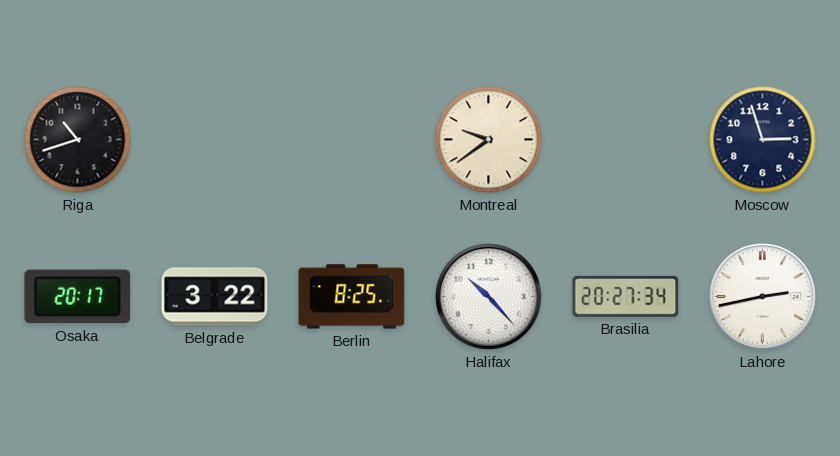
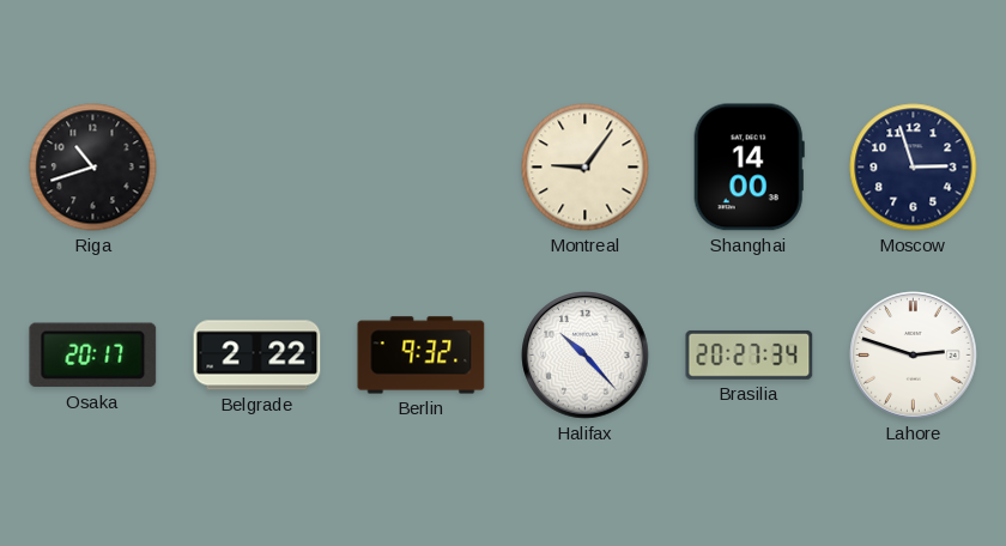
Montreal: 9:39 -> 9:06 (586, 168)
Shanghai: none -> 14:00 (749, 168)
Belgrade: 3:22 -> 2:22 (257, 356)
Berlin: 8:25 -> 9:32 (422, 356)
Lahore: 2:43 -> 2:48 (914, 356)
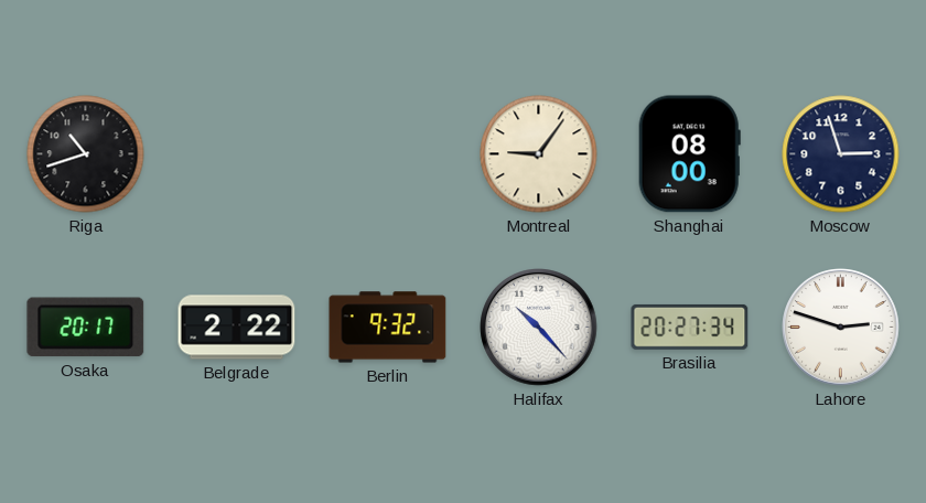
Shanghai: 14:00 -> 08:00 (689, 154)
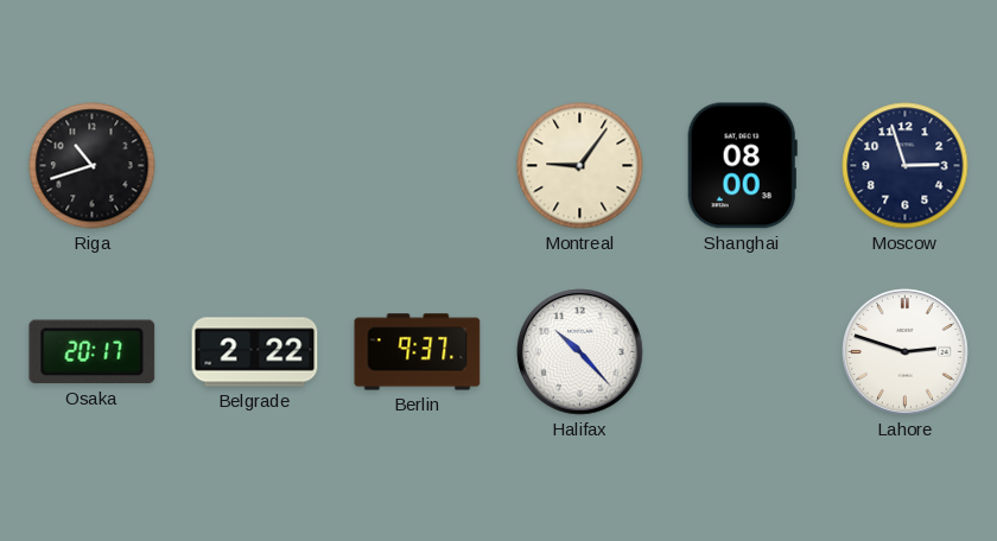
Berlin: 9:32 -> 9:37 (418, 352)
Brasilia: 20:27 -> none (690, 327)
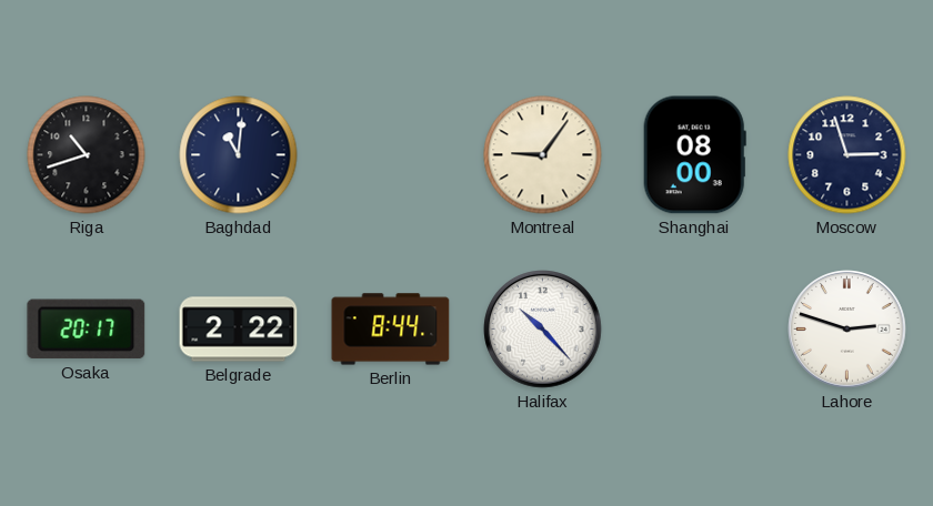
Baghdad: none -> 11:01 (239, 155)
Berlin: 9:37 -> 8:44 (391, 330)
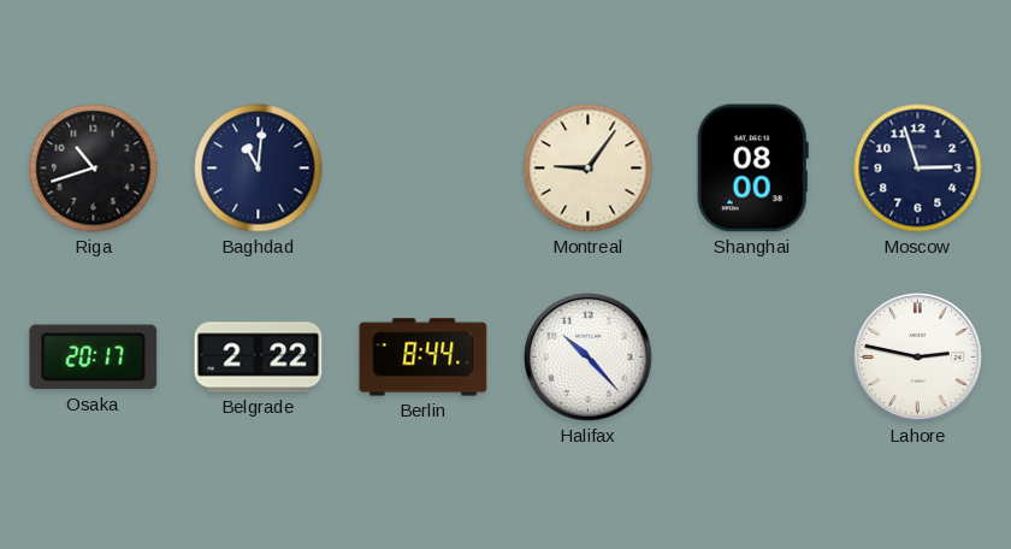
Lahore: 2:48 -> 2:47 (918, 358)
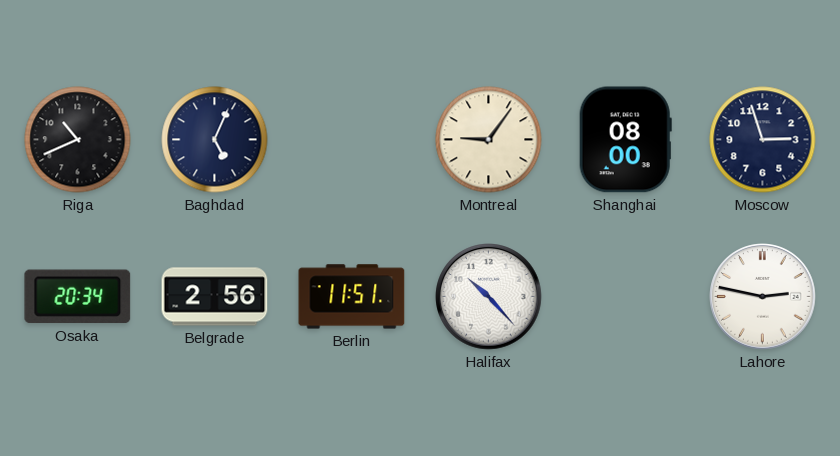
Riga: 10:42 -> 10:41 (78, 140)
Baghdad: 11:01 -> 5:04 (215, 140)
Osaka: 20:17 -> 20:34 (78, 297)
Belgrade: 2:22 -> 2:56 (215, 297)
Berlin: 8:44 -> 11:51 (352, 297)
